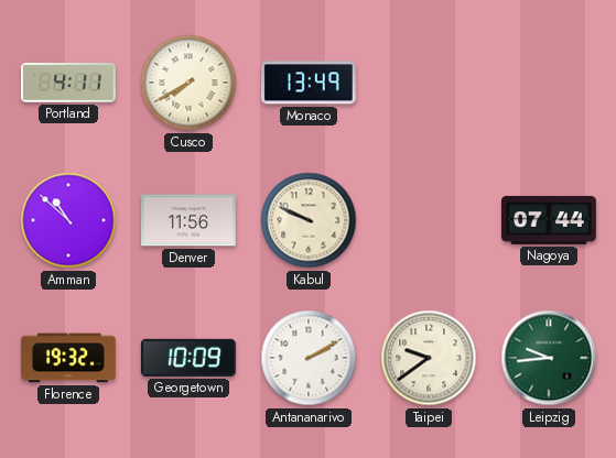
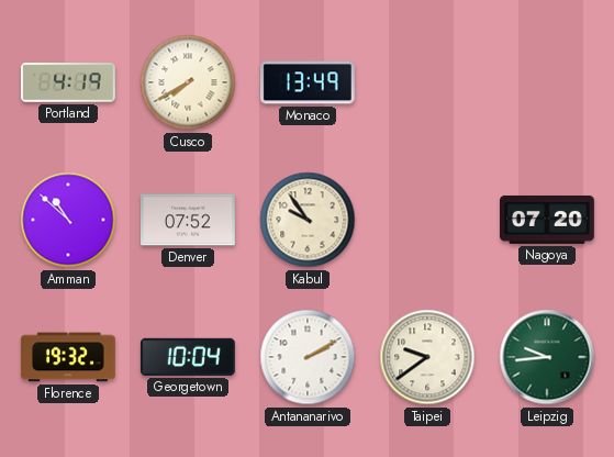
Portland: 4:11 -> 4:19 (69, 82)
Denver: 11:56 -> 07:52 (189, 220)
Kabul: 9:49 -> 9:54 (308, 220)
Nagoya: 07:44 -> 07:20 (548, 220)
Georgetown: 10:09 -> 10:04 (188, 357)
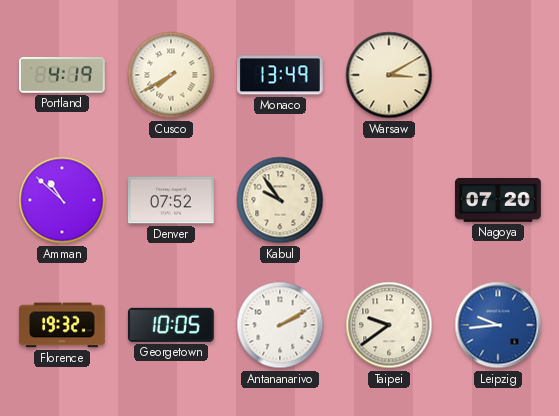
Warsaw: none -> 3:10 (389, 75)
Georgetown: 10:04 -> 10:05 (171, 325)
Leipzig dial: green -> blue (498, 325)
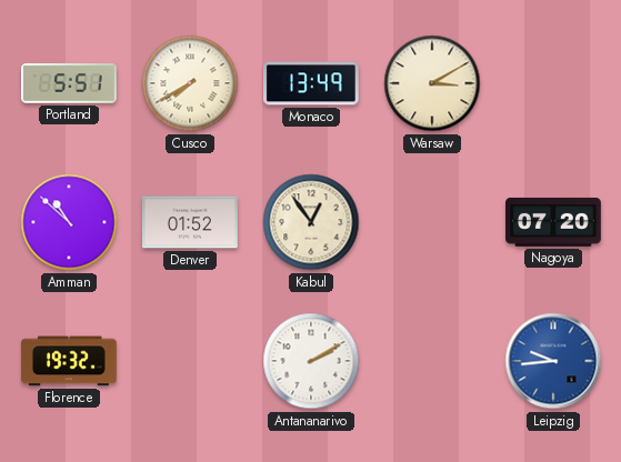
Portland: 4:19 -> 5:51 (70, 83)
Denver: 07:52 -> 01:52 (191, 222)
Kabul: 9:54 -> 12:54 (311, 222)
Georgetown: 10:05 -> none (171, 325)
Taipei: 9:39 -> none (389, 325)
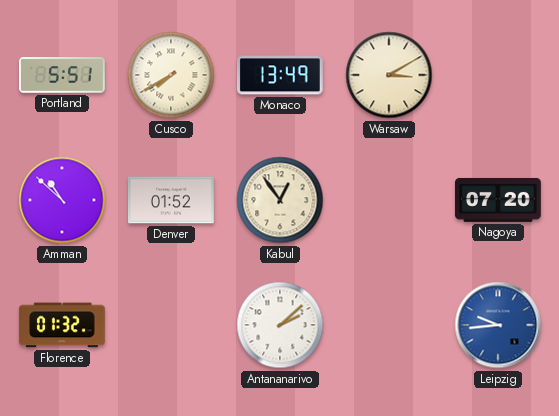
Florence: 19:32 -> 01:32 (62, 325)
Antananarivo: 2:10 -> 2:08 (280, 325)
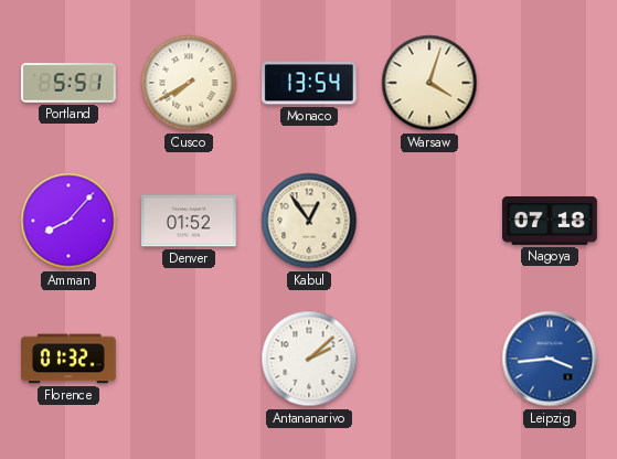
Monaco: 13:49 -> 13:54 (309, 83)
Warsaw: 3:10 -> 4:03 (429, 83)
Amman: 10:52 -> 8:07 (68, 221)
Nagoya: 07:20 -> 07:18 (551, 221)
Leipzig: 9:44 -> 3:44 (550, 359)
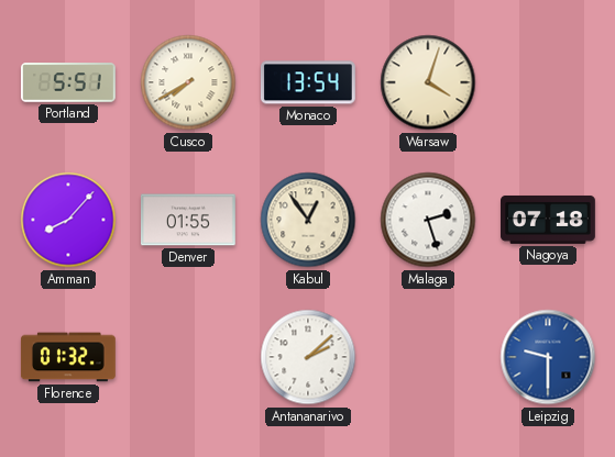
Denver: 01:52 -> 01:55 (189, 220)
Malaga: none -> 2:27 (428, 220)
Leipzig: 3:44 -> 9:30 (548, 357)
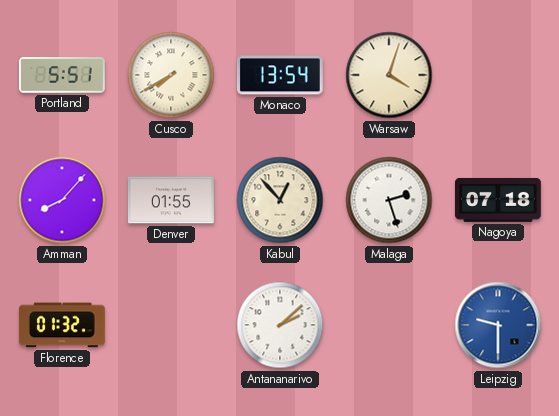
Kabul: 12:54 -> 12:53 (280, 200)
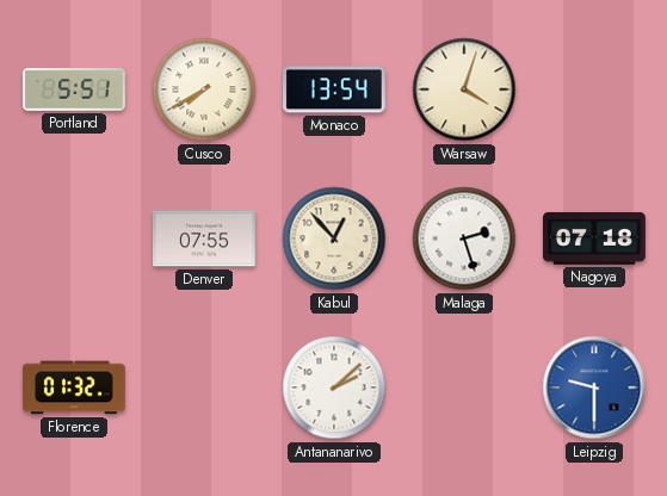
Amman: 8:07 -> none (62, 200)
Denver: 01:55 -> 07:55 (205, 238)
